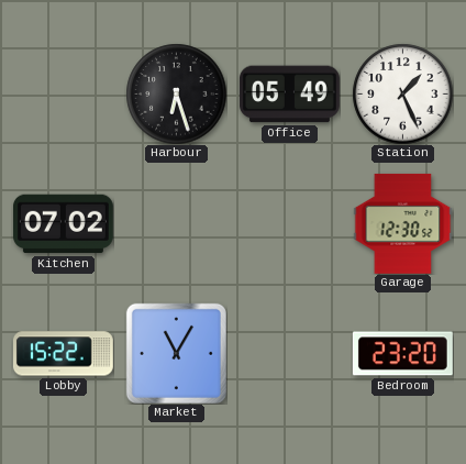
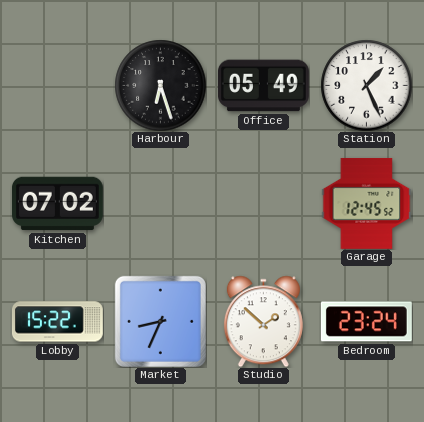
Garage: 12:30 -> 12:45 (367, 203)
Market: 11:05 -> 8:34 (160, 321)
Studio: none -> 1:52 (263, 321)
Bedroom: 23:20 -> 23:24 (366, 322)
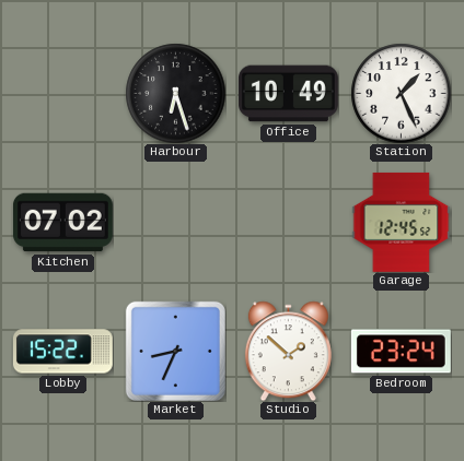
Office: 05:49 -> 10:49 (288, 94)
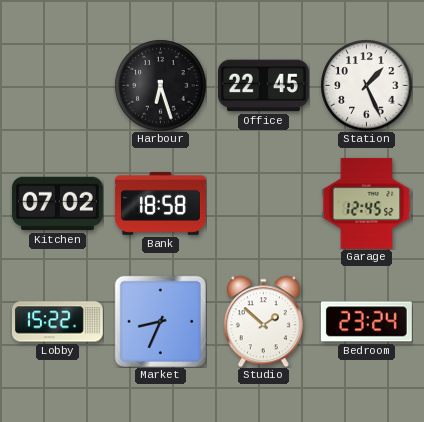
Office: 10:49 -> 22:45 (263, 86)
Bank: none -> 18:58 (160, 203)
